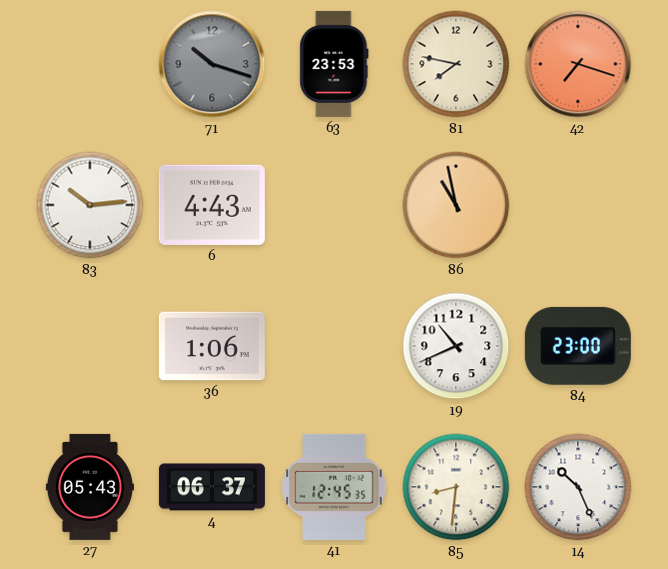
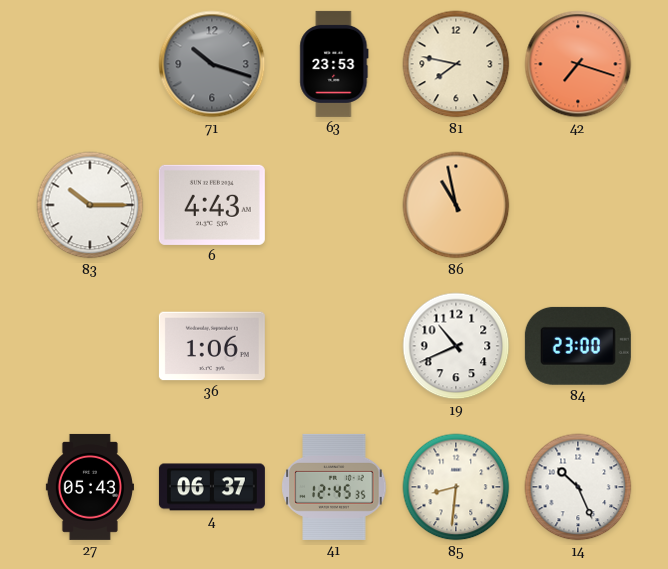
83: 10:14 -> 10:15 (90, 205)
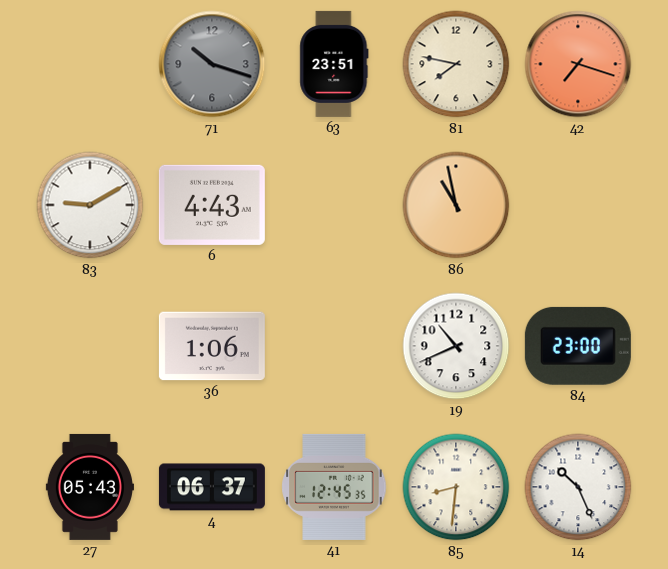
63: 23:53 -> 23:51 (334, 64)
83: 10:15 -> 9:10 (90, 205)
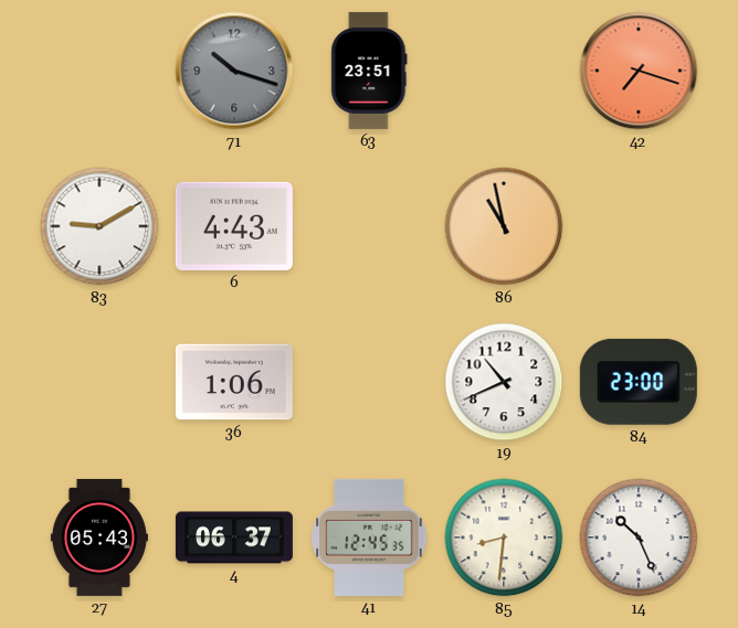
81: 7:47 -> none (456, 64)
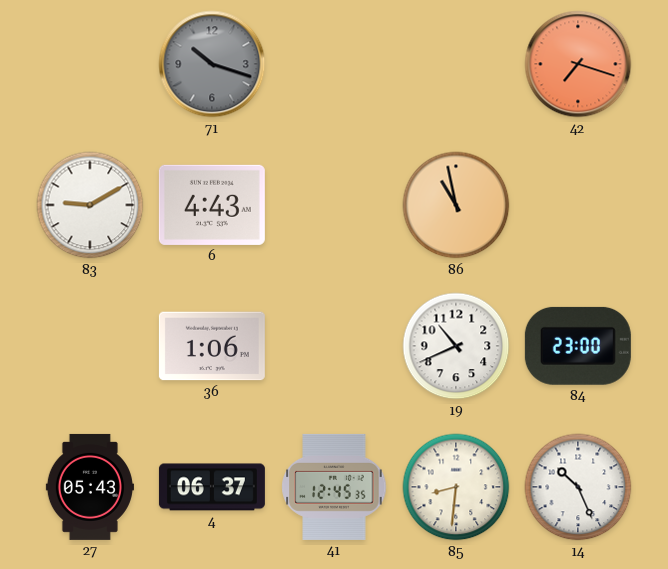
63: 23:51 -> none (369, 71)
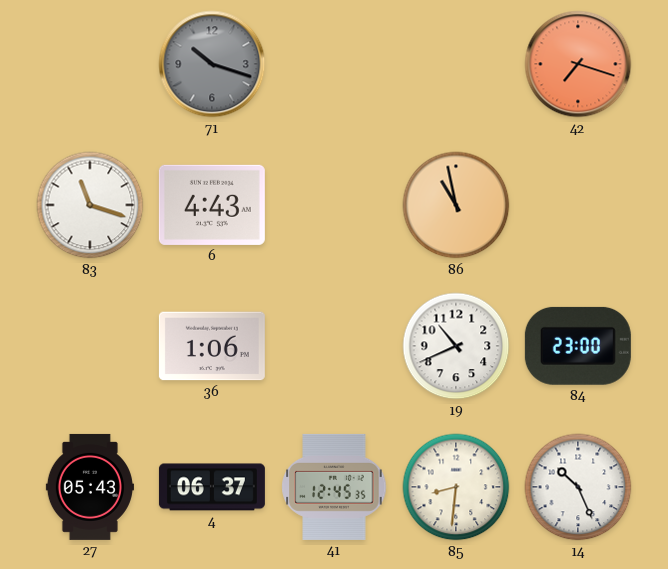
83: 9:10 -> 11:18 (90, 205)
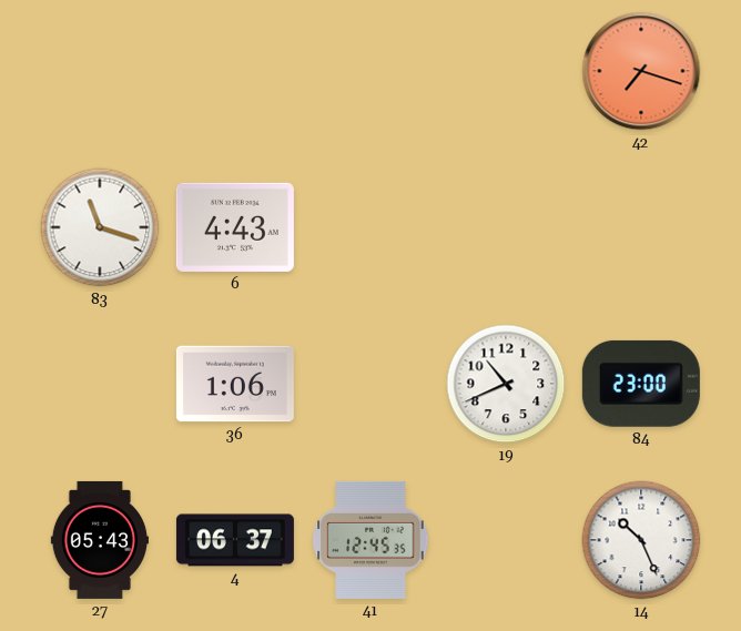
71: 10:18 -> none (212, 64)
86: 10:58 -> none (456, 205)
85: 8:31 -> none (456, 487)
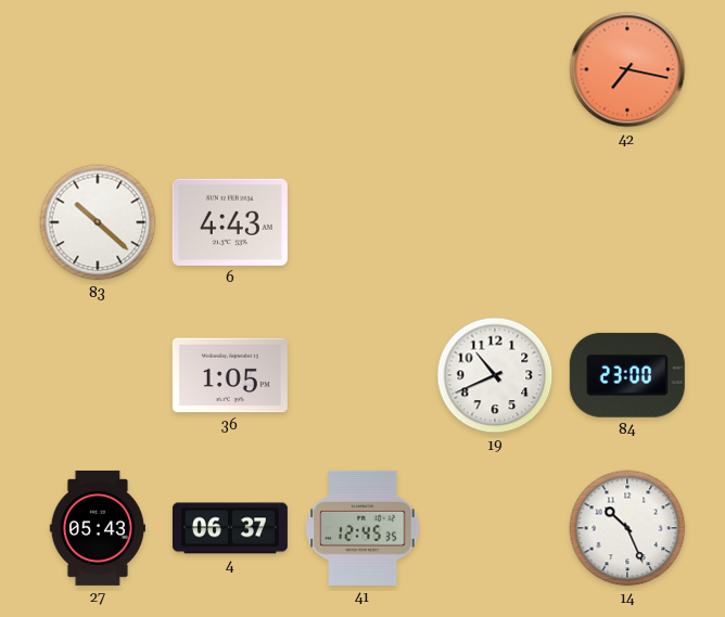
42: 7:18 -> 7:17 (627, 69)
83: 11:18 -> 10:22 (98, 222)
36: 1:06 -> 1:05 (230, 375)
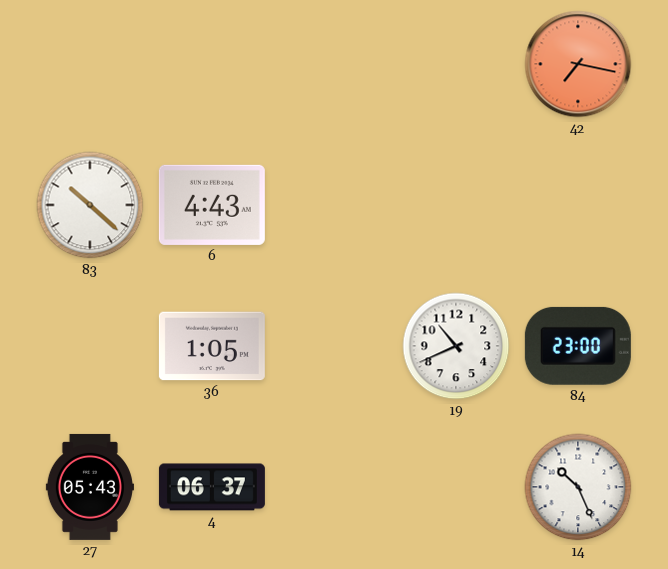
41: 12:45 -> none (362, 528)
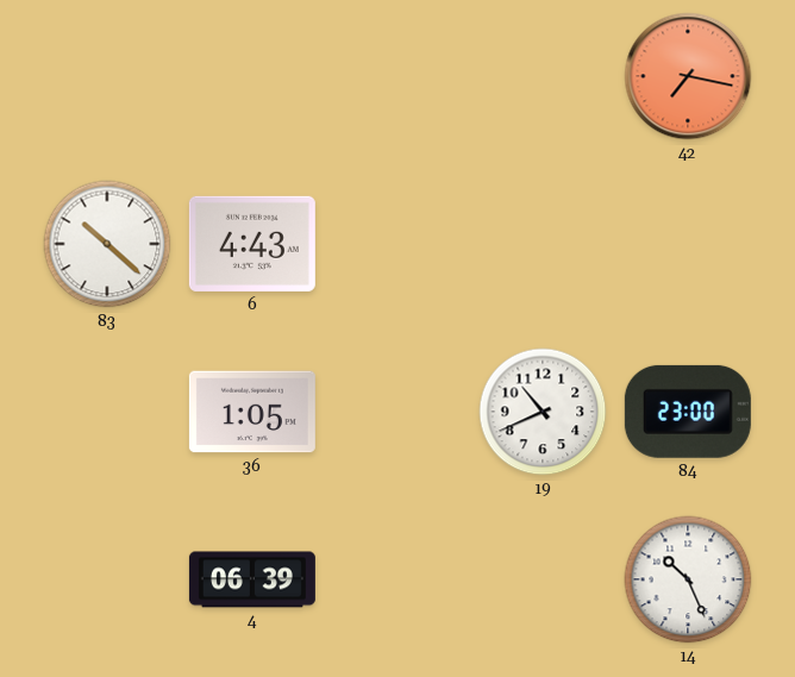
27: 05:43 -> none (90, 487)
4: 06:37 -> 06:39 (252, 579)
